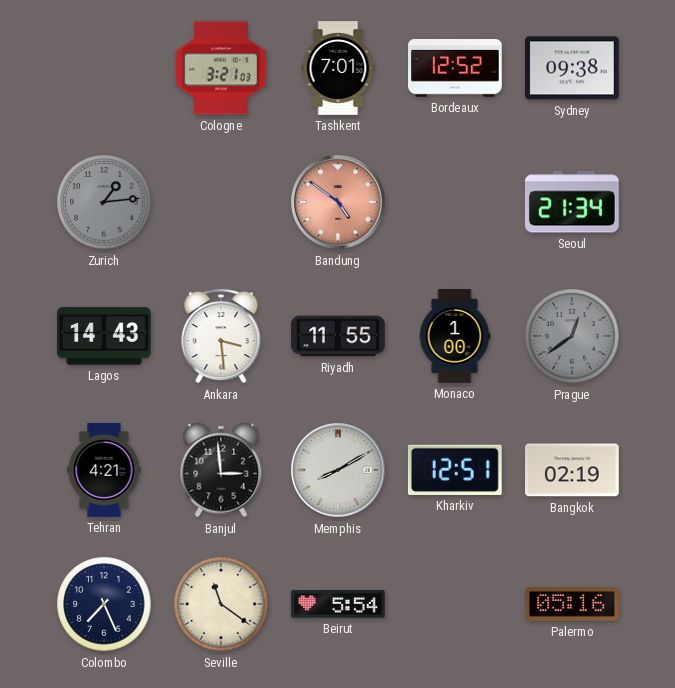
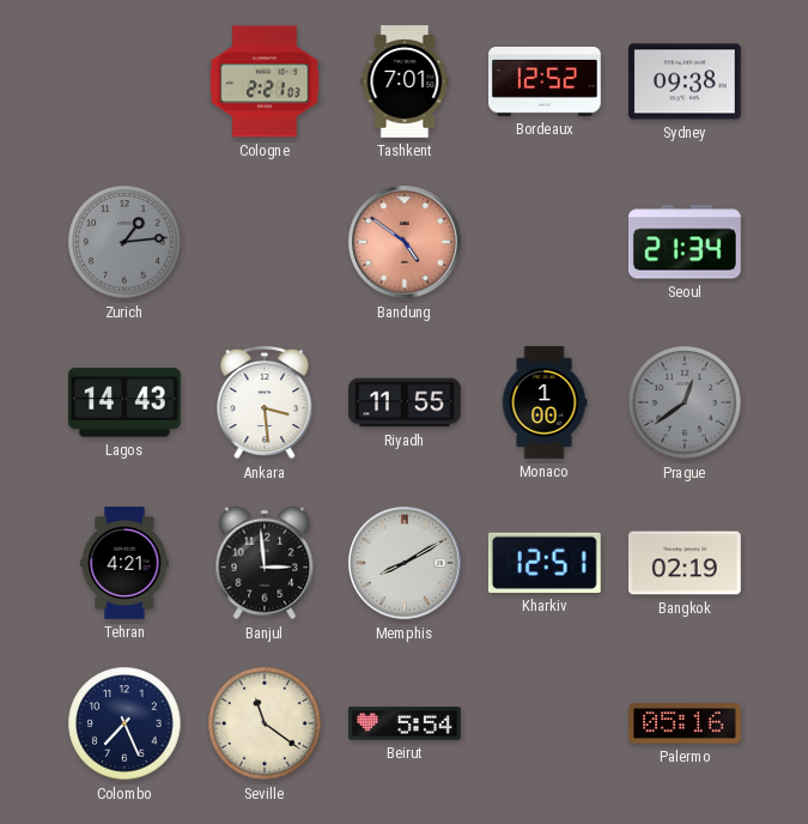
Cologne: 3:21 -> 2:21 (266, 81)
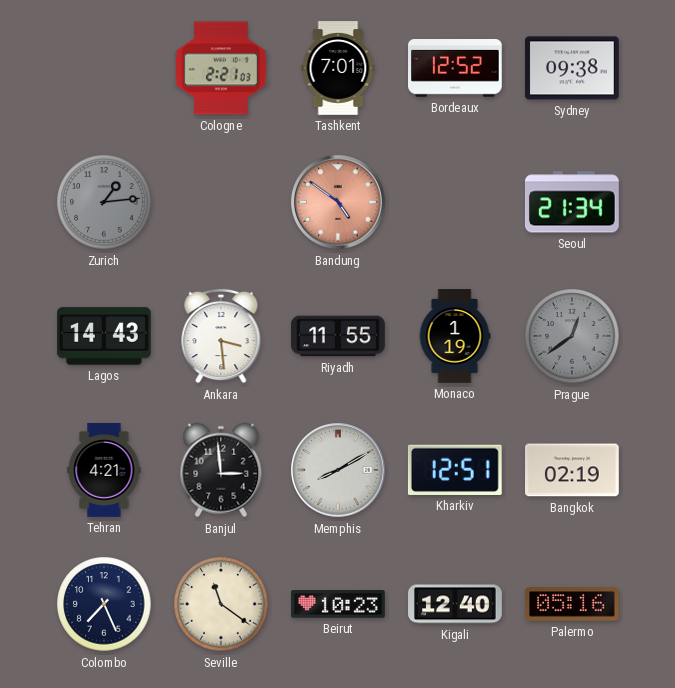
Monaco: 1:00 -> 1:19 (455, 336)
Beirut: 5:54 -> 10:23 (339, 604)
Kigali: none -> 12:40 (455, 604)
